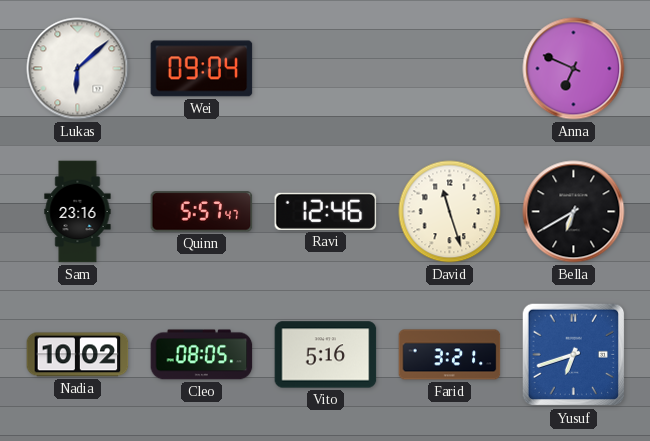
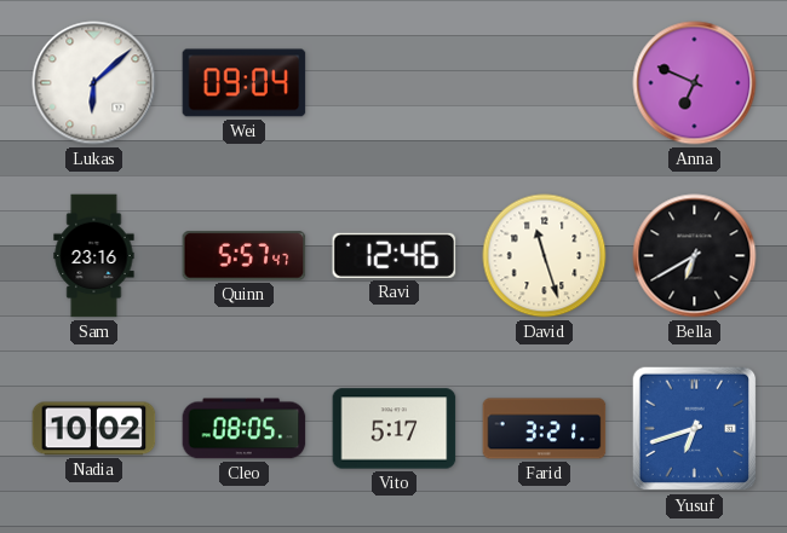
Vito: 5:16 -> 5:17 (395, 429)
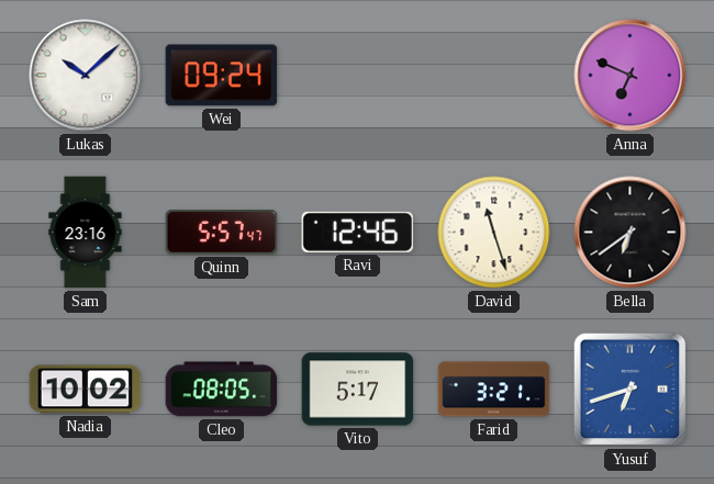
Lukas: 6:08 -> 10:08 (86, 76)
Wei: 09:04 -> 09:24 (222, 76)
Bella: 6:40 -> 6:39 (631, 233)
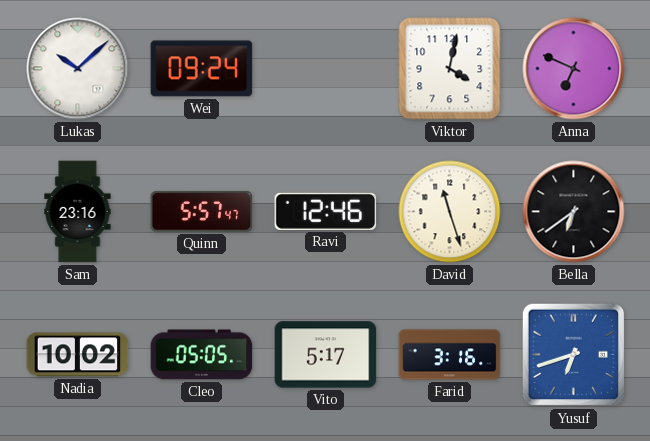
Viktor: none -> 4:02 (450, 69)
Cleo: 08:05 -> 05:05 (202, 355)
Farid: 3:21 -> 3:16 (450, 355)
